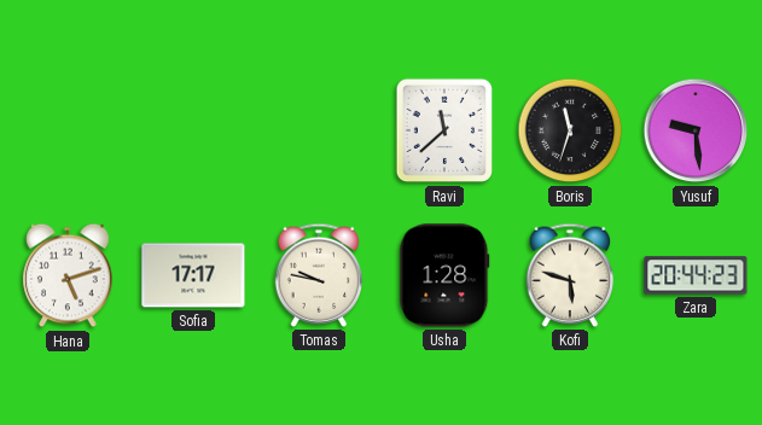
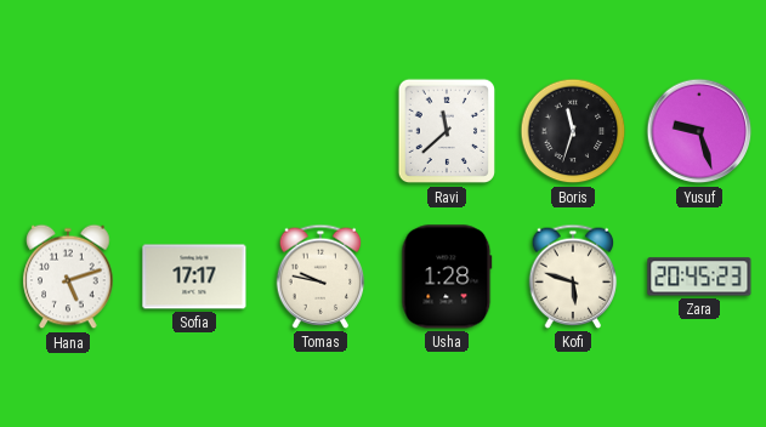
Yusuf: 9:29 -> 9:27 (699, 131)
Zara: 20:44 -> 20:45 (699, 277)
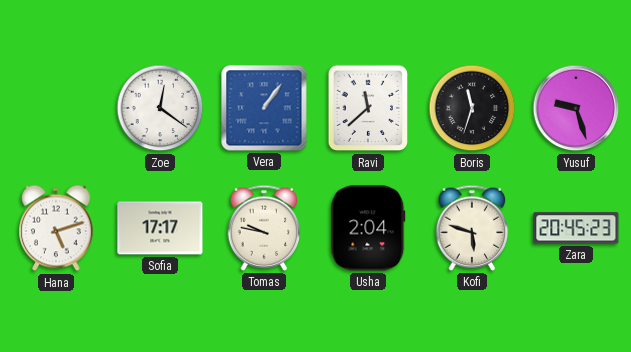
Zoe: none -> 12:21 (160, 108)
Vera: none -> 1:06 (264, 108)
Usha: 1:28 -> 2:04 (368, 228)
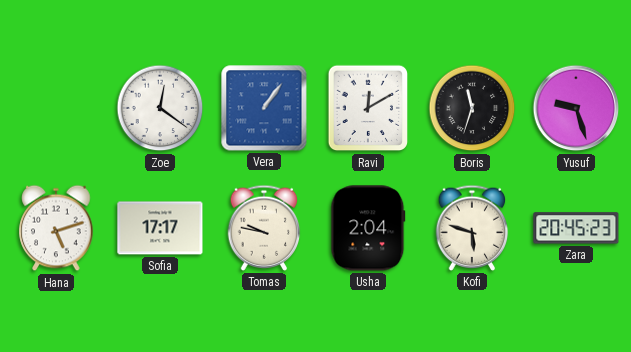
Ravi: 11:38 -> 12:10 (368, 108)
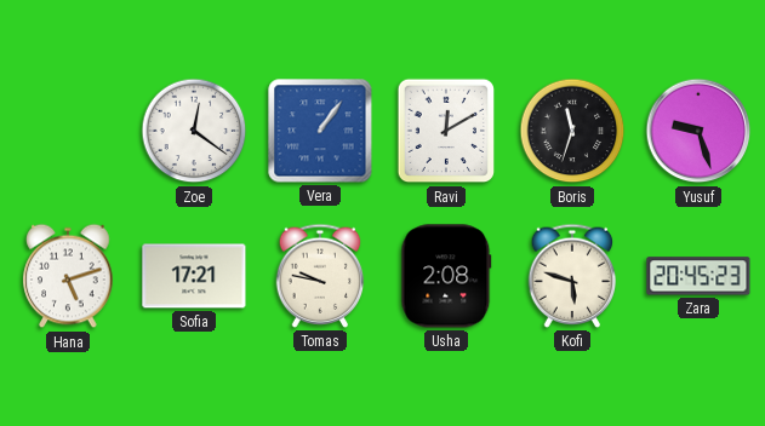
Sofia: 17:17 -> 17:21 (194, 276)
Usha: 2:04 -> 2:08 (446, 276)
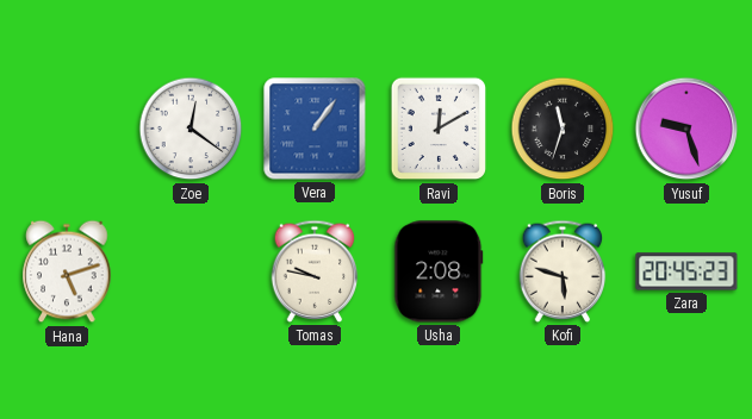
Sofia: 17:21 -> none (194, 276)
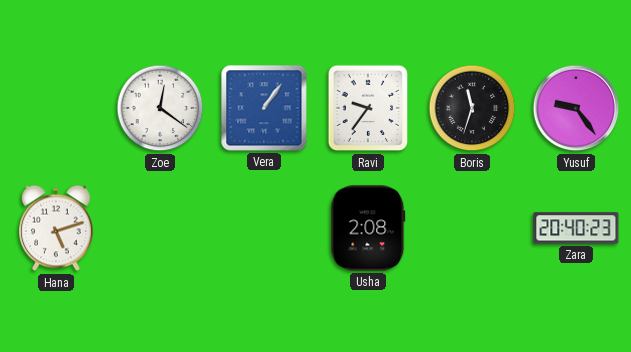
Ravi: 12:10 -> 9:36 (368, 108)
Yusuf: 9:27 -> 9:24 (576, 108)
Tomas: 9:47 -> none (315, 271)
Kofi: 5:48 -> none (563, 271)
Zara: 20:45 -> 20:40 (576, 228)
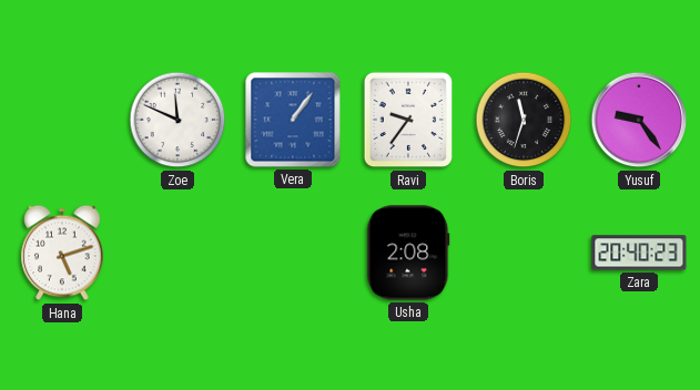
Zoe: 12:21 -> 11:49 (177, 120)
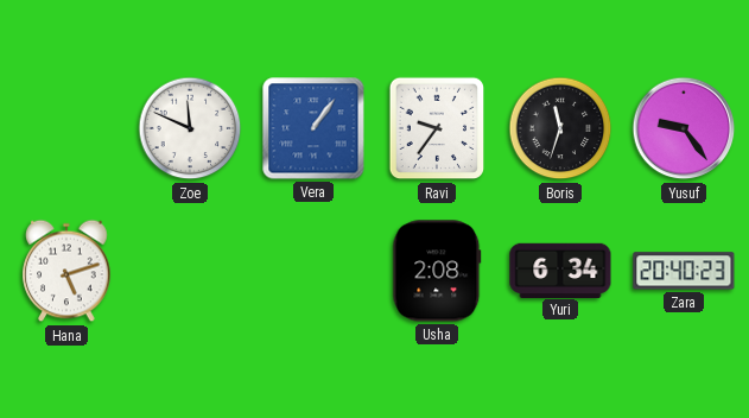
Yuri: none -> 6:34 (560, 270)
